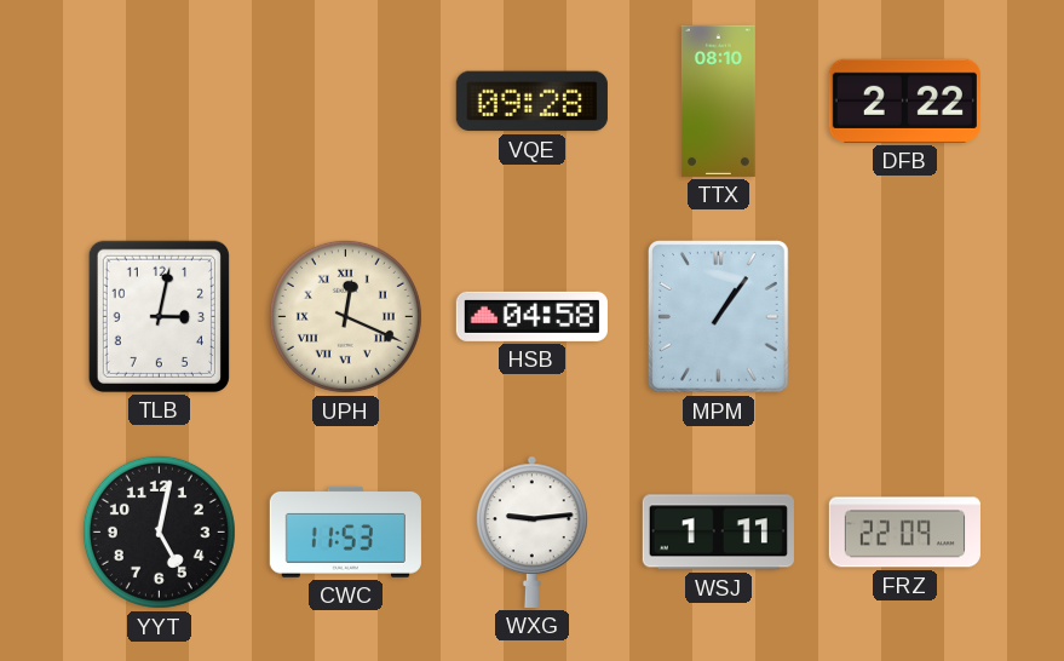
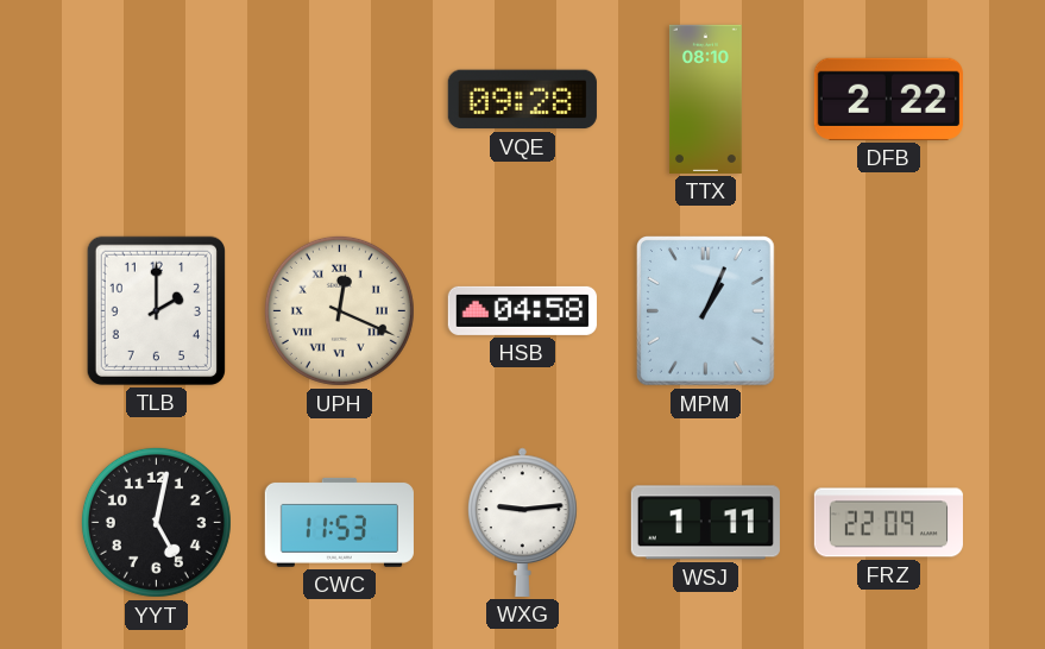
TLB: 3:02 -> 2:00 (156, 310)
MPM: 1:06 -> 1:04 (706, 311)
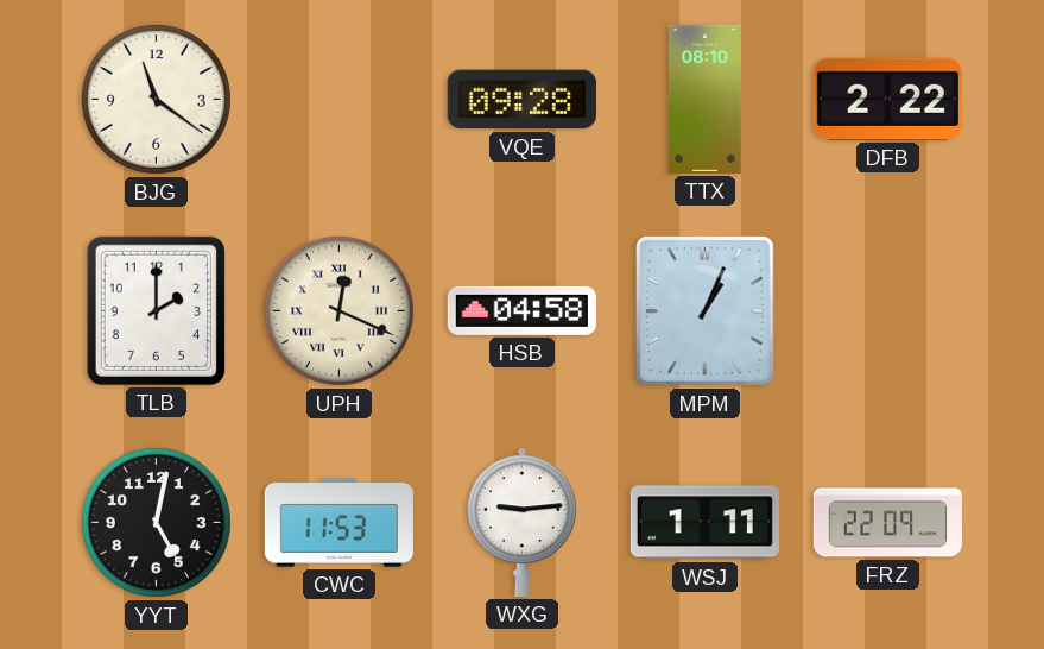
BJG: none -> 11:21 (156, 99)
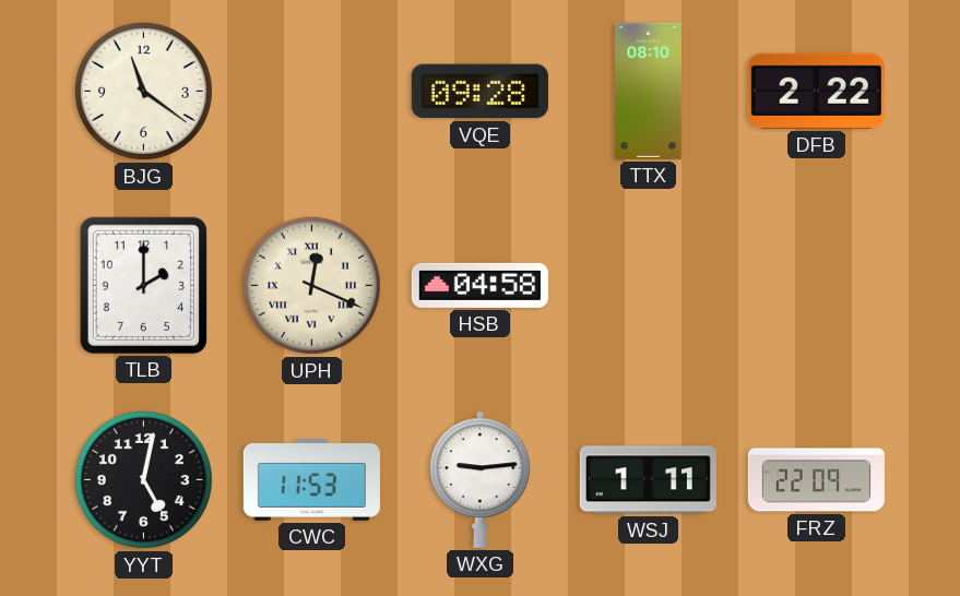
MPM: 1:04 -> none (706, 311)
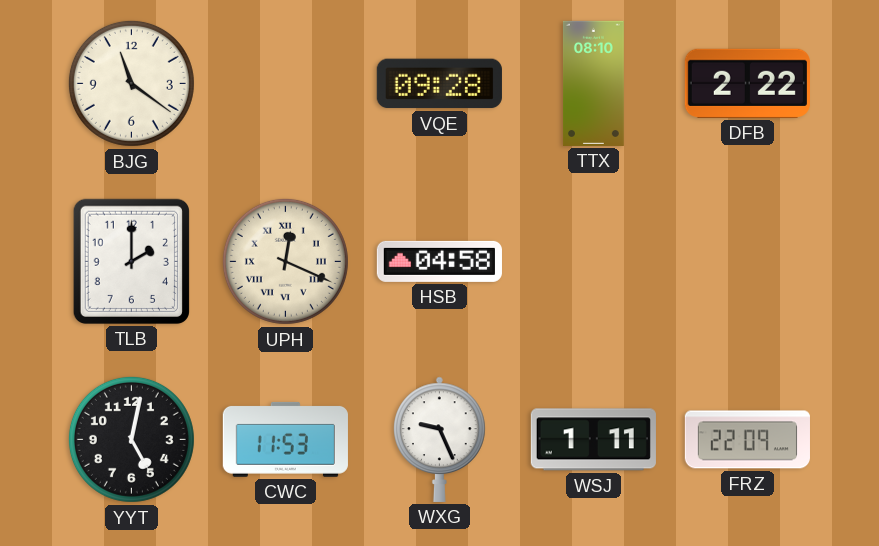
WXG: 9:14 -> 9:26 (440, 439)
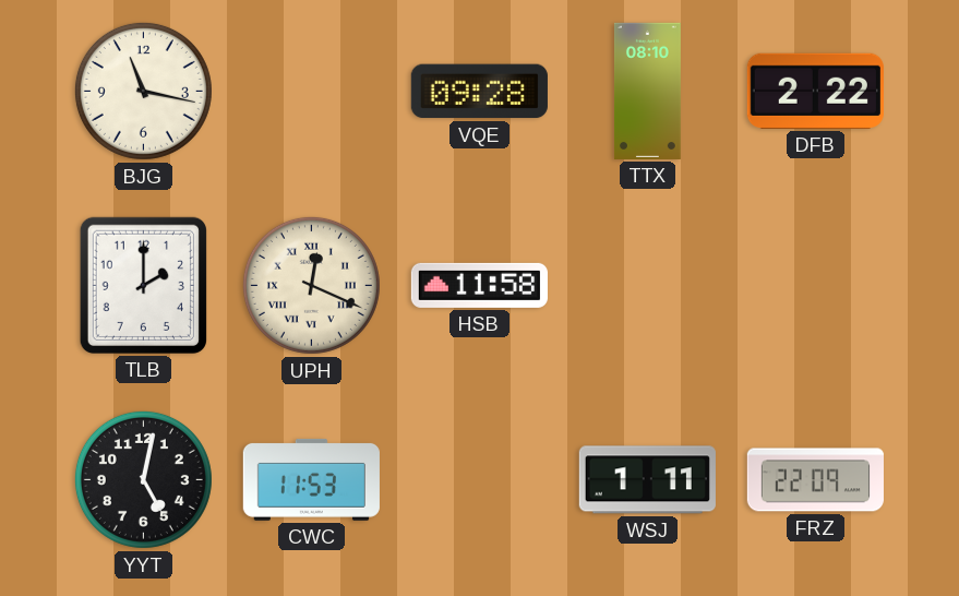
BJG: 11:21 -> 11:17 (143, 91)
HSB: 04:58 -> 11:58 (479, 285)
WXG: 9:26 -> none (440, 439)
